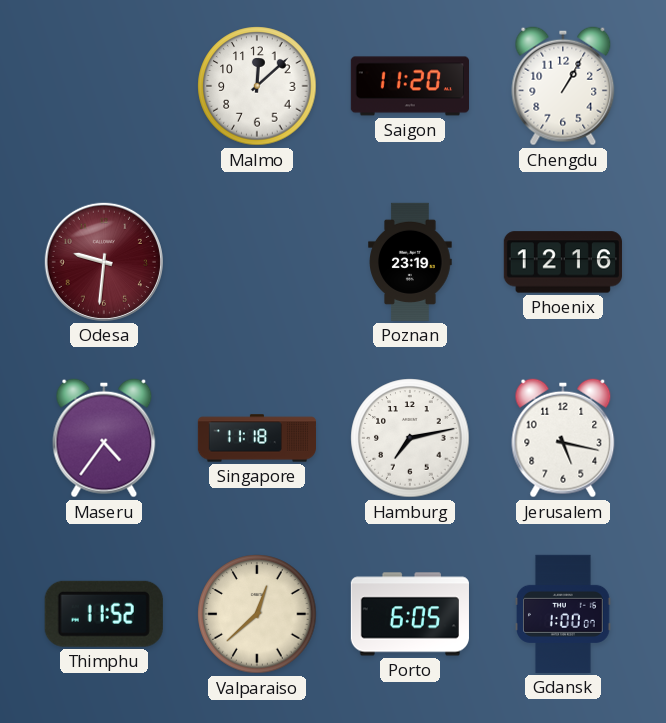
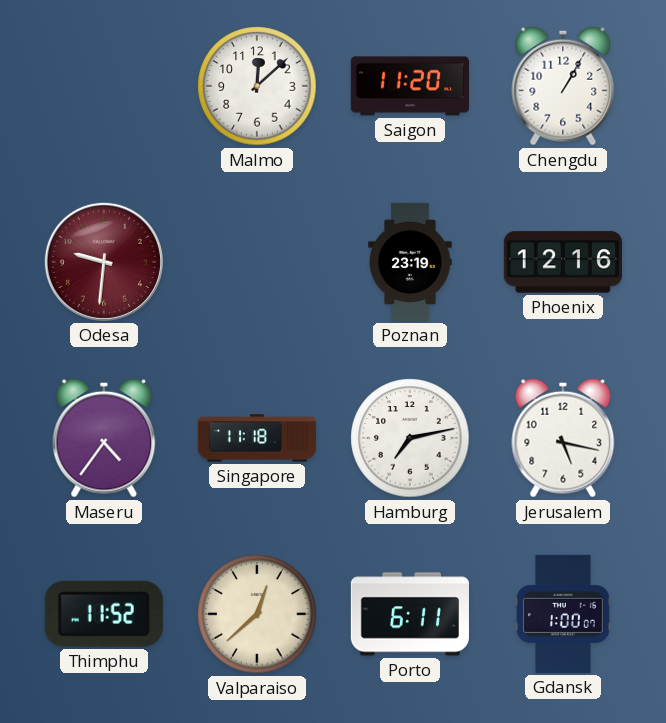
Porto: 6:05 -> 6:11 (410, 614)
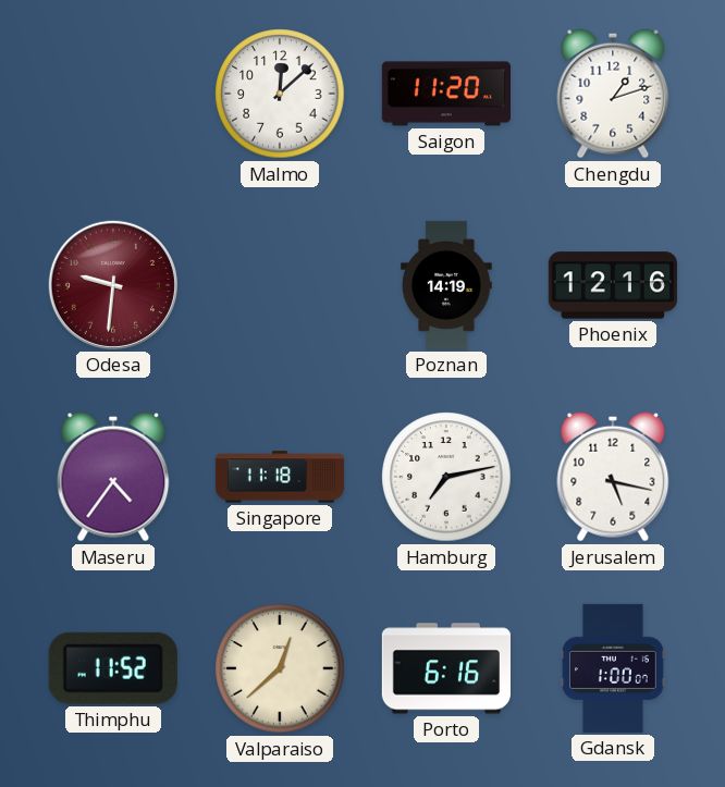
Chengdu: 1:05 -> 1:12 (613, 94)
Poznan: 23:19 -> 14:19 (446, 285)
Porto: 6:11 -> 6:16 (446, 668)
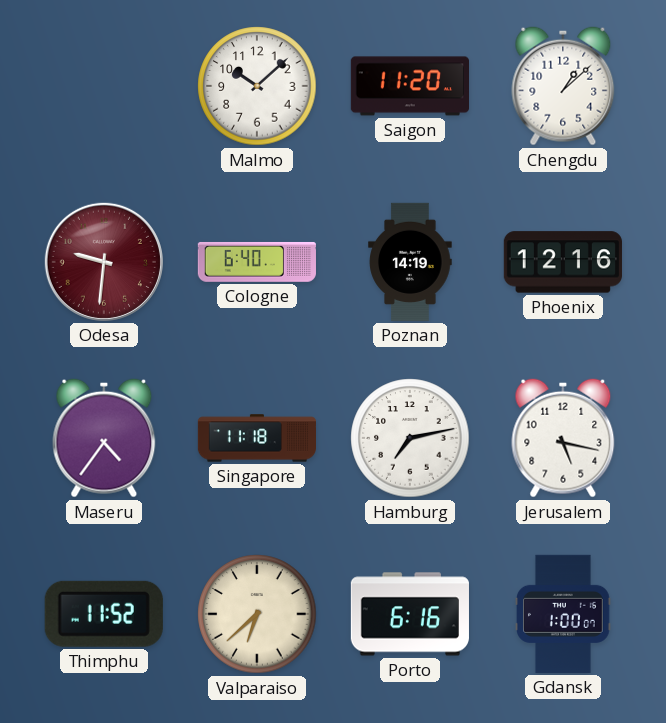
Malmo: 12:08 -> 10:08 (257, 86)
Chengdu: 1:12 -> 1:08 (563, 86)
Cologne: none -> 6:40 (257, 262)
Valparaiso: 12:38 -> 6:38 (257, 614)
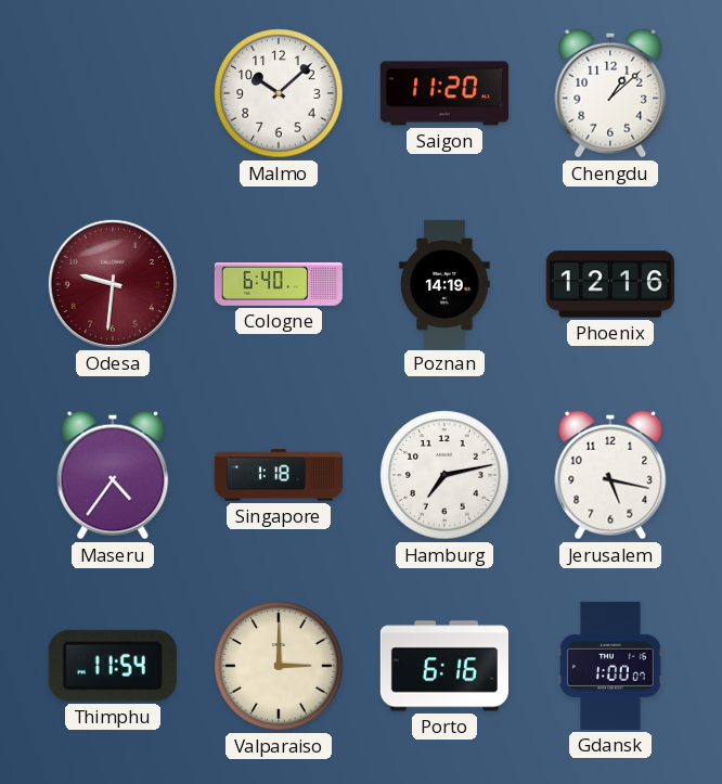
Singapore: 11:18 -> 1:18 (278, 475)
Thimphu: 11:52 -> 11:54 (113, 666)
Valparaiso: 6:38 -> 3:00 (279, 666)
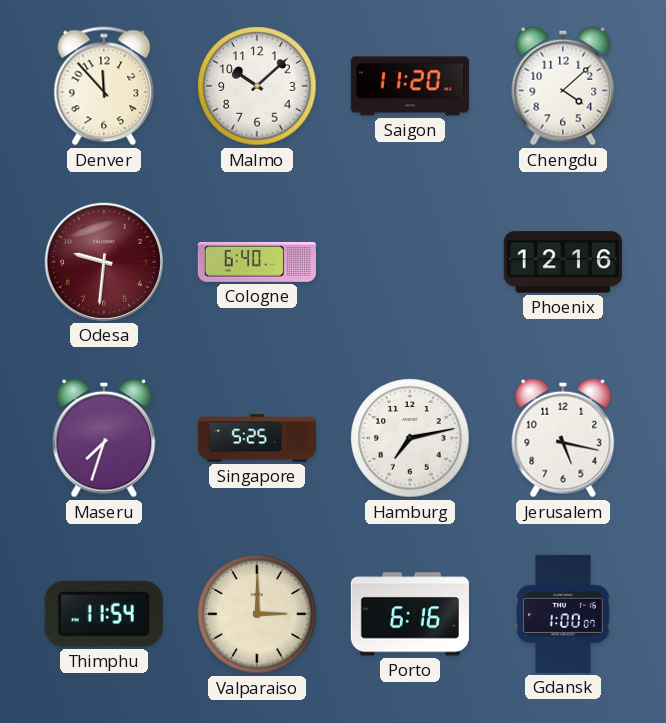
Denver: none -> 11:53 (104, 86)
Chengdu: 1:08 -> 4:08 (563, 86)
Poznan: 14:19 -> none (444, 284)
Maseru: 4:36 -> 7:33 (104, 438)
Singapore: 1:18 -> 5:25 (256, 438)
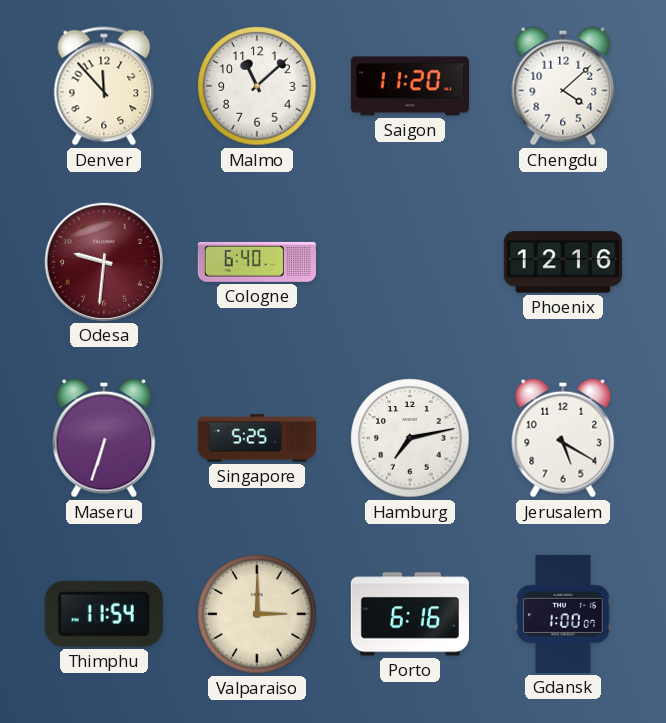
Malmo: 10:08 -> 11:08 (257, 86)
Maseru: 7:33 -> 6:33 (104, 438)
Jerusalem: 5:17 -> 5:20 (563, 438)
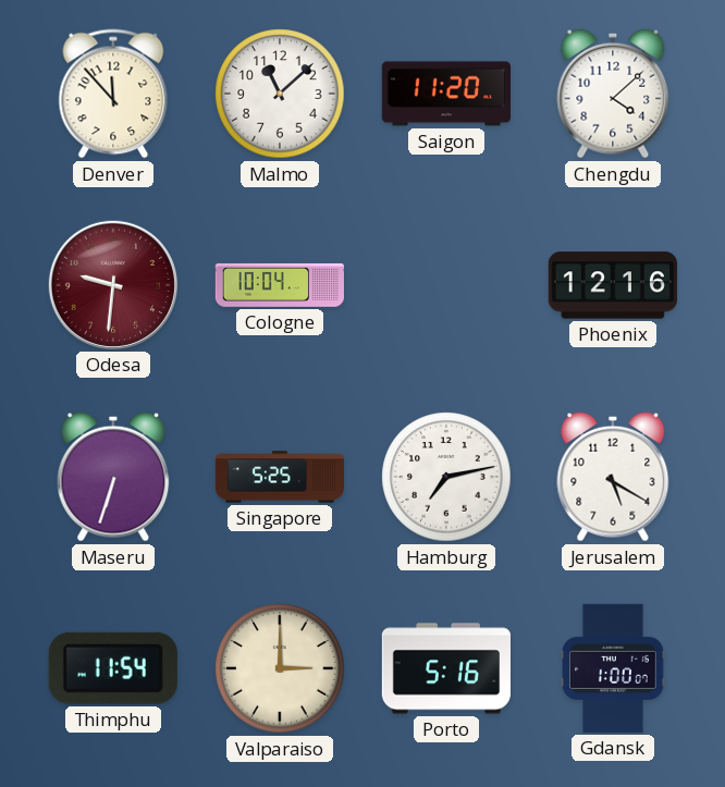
Cologne: 6:40 -> 10:04 (280, 285)
Porto: 6:16 -> 5:16 (446, 668)
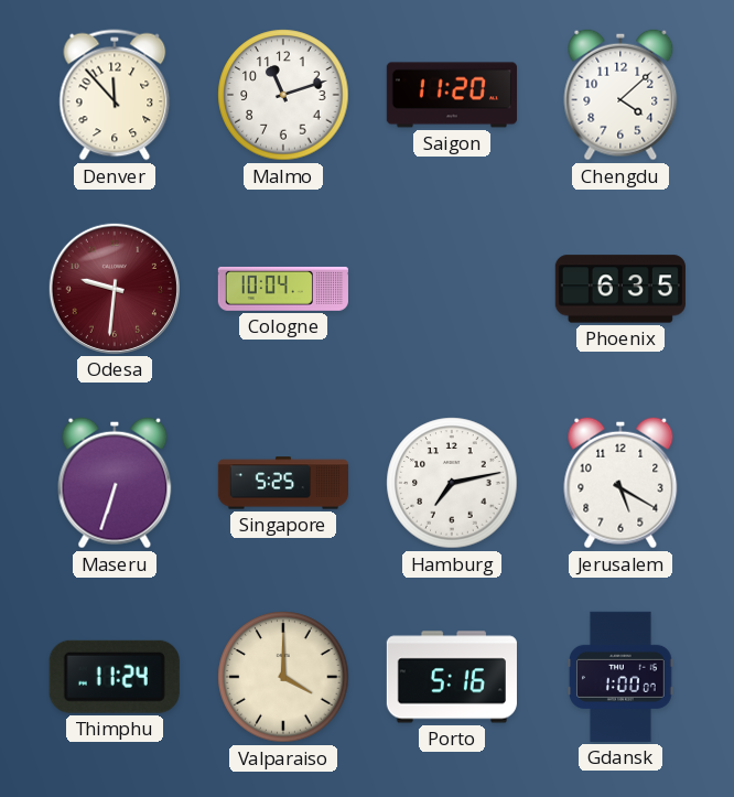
Malmo: 11:08 -> 11:12 (283, 95)
Phoenix: 12:16 -> 6:35 (620, 289)
Thimphu: 11:54 -> 11:24 (115, 677)
Valparaiso: 3:00 -> 4:00 (283, 677)
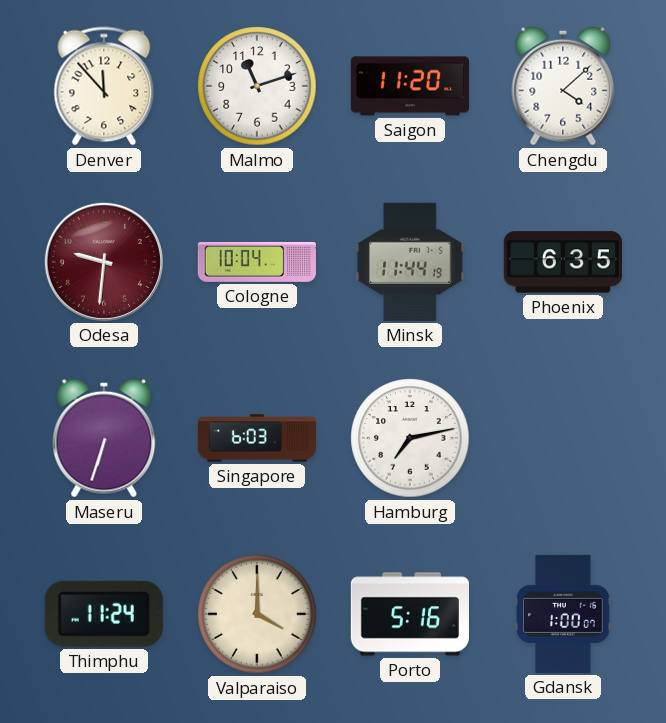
Minsk: none -> 11:44 (410, 262)
Singapore: 5:25 -> 6:03 (256, 438)
Jerusalem: 5:20 -> none (620, 483)
